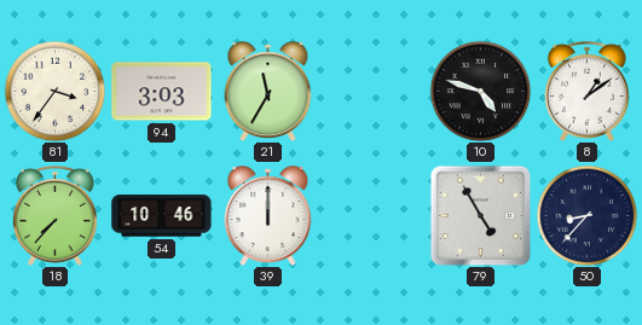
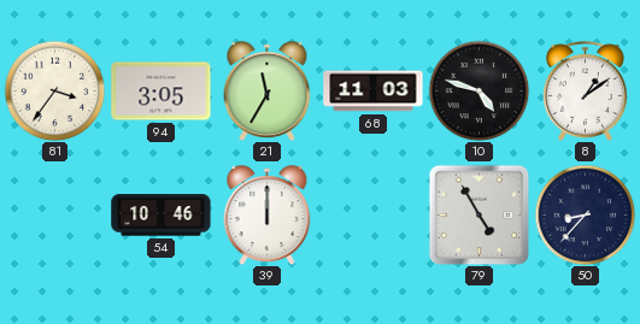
94: 3:03 -> 3:05 (162, 92)
68: none -> 11:03 (374, 92)
18: 7:37 -> none (54, 215)
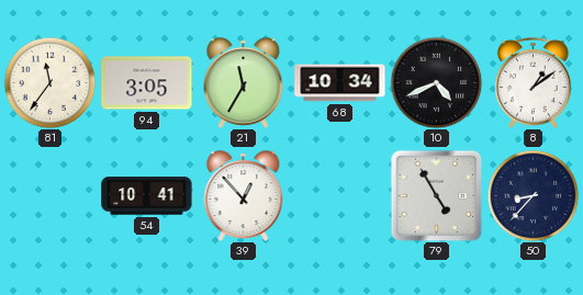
81: 3:36 -> 11:36 (49, 82)
68: 11:03 -> 10:34 (340, 83)
10: 4:48 -> 4:41 (436, 82)
54: 10:46 -> 10:41 (147, 196)
39: 12:00 -> 12:53 (244, 196)
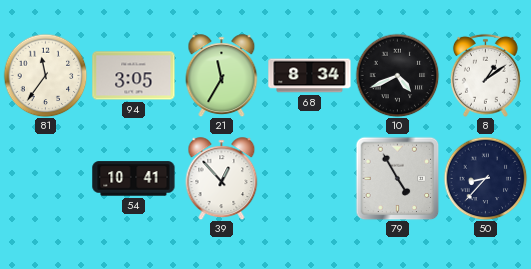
68: 10:34 -> 8:34 (310, 76)
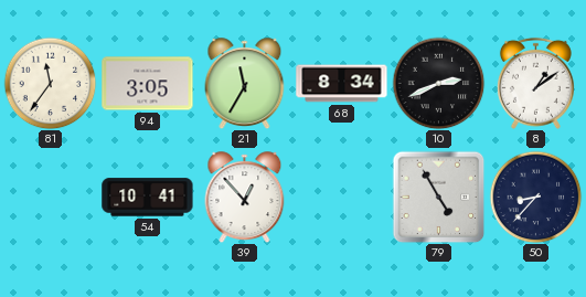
10: 4:41 -> 2:41 (438, 83)
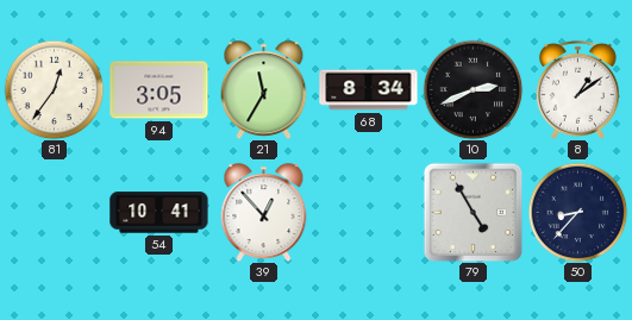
81: 11:36 -> 12:36 (54, 89)
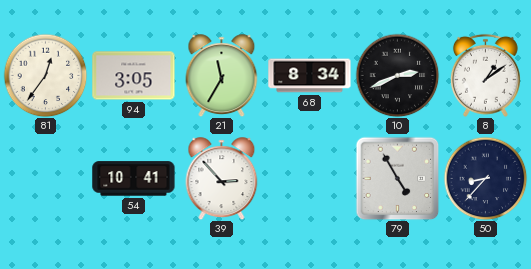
39: 12:53 -> 2:53 (222, 179)
